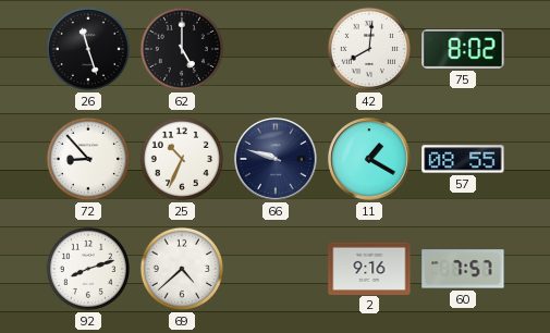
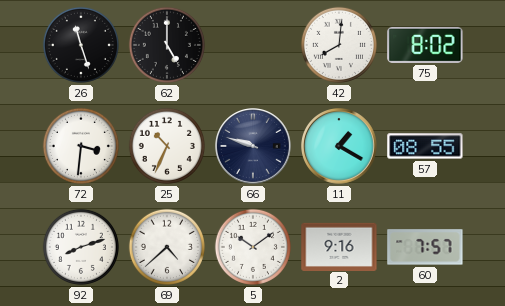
72: 8:53 -> 3:31 (81, 146)
5: none -> 10:09 (253, 247)
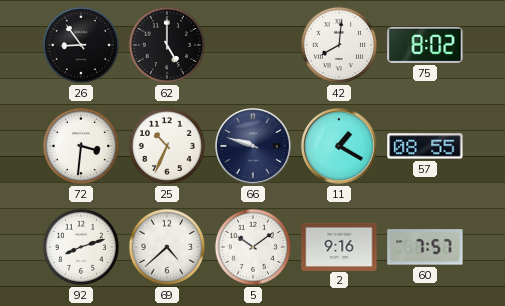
26: 11:27 -> 8:54 (81, 45)
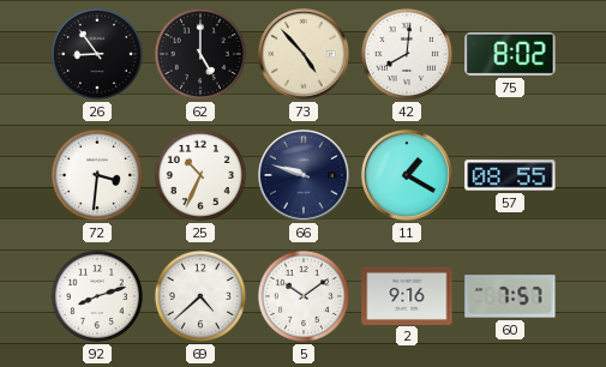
73: none -> 4:53 (304, 54)
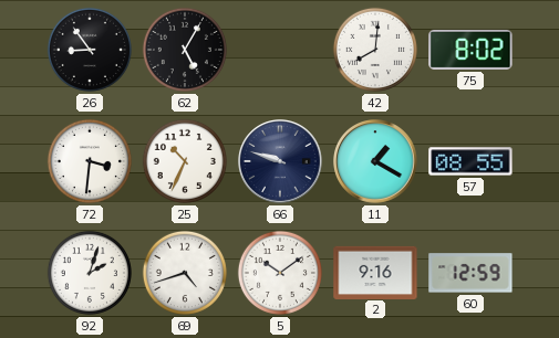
62: 5:00 -> 5:05 (185, 50)
73: 4:53 -> none (304, 54)
92: 8:12 -> 2:03 (90, 273)
69: 4:38 -> 4:42 (185, 273)
60: 7:57 -> 12:59 (470, 273)
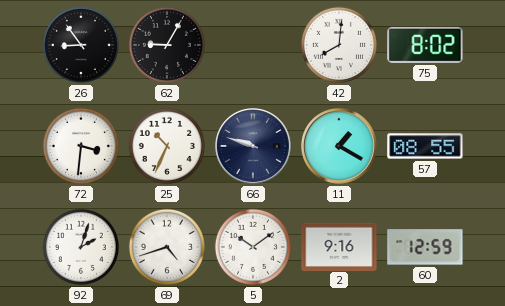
62: 5:05 -> 9:05 (167, 45)
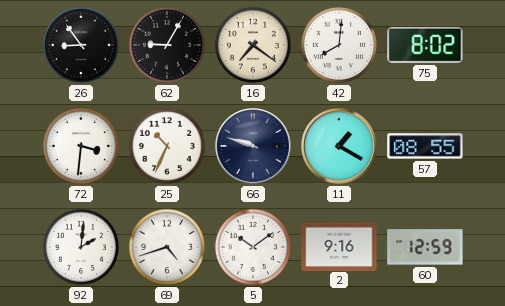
16: none -> 7:21 (253, 45)
92: 2:03 -> 2:01 (81, 247)
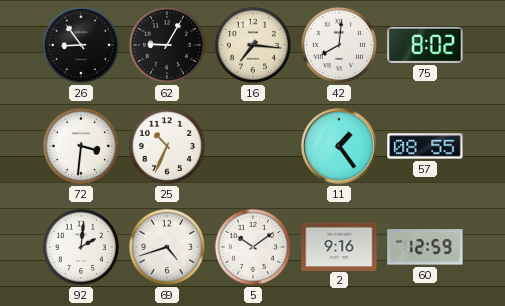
16: 7:21 -> 7:16 (253, 45)
66: 9:48 -> none (253, 146)
11: 1:20 -> 1:24 (339, 146)
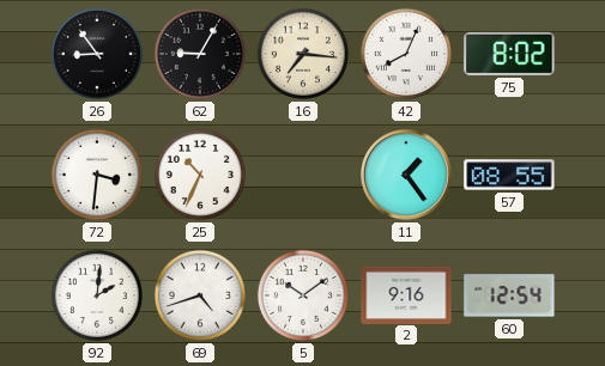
42: 8:01 -> 8:04 (406, 54)
60: 12:59 -> 12:54 (509, 295)
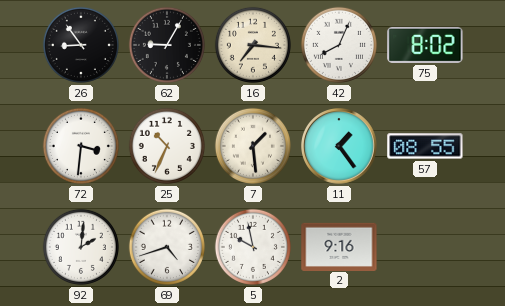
7: none -> 1:29 (253, 146)
5: 10:09 -> 9:58 (253, 247)
60: 12:54 -> none (509, 295)
